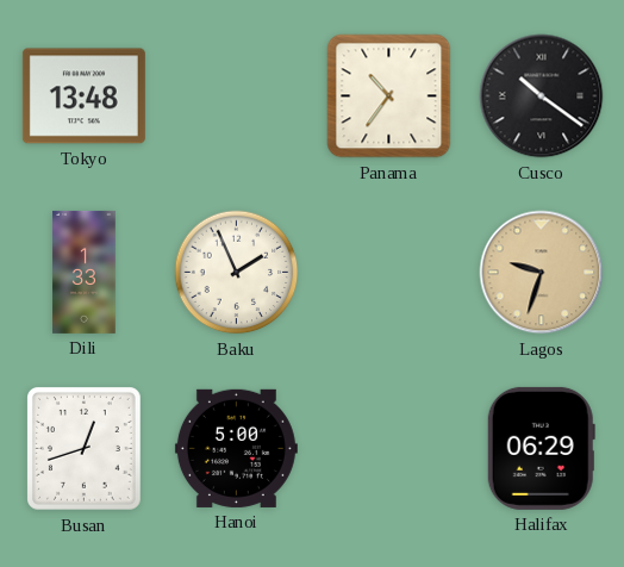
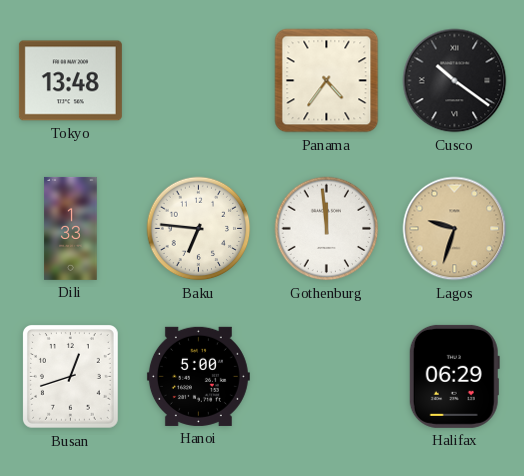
Panama: 10:36 -> 4:36 (327, 81)
Baku: 1:56 -> 6:46 (199, 229)
Gothenburg: none -> 11:59 (327, 229)
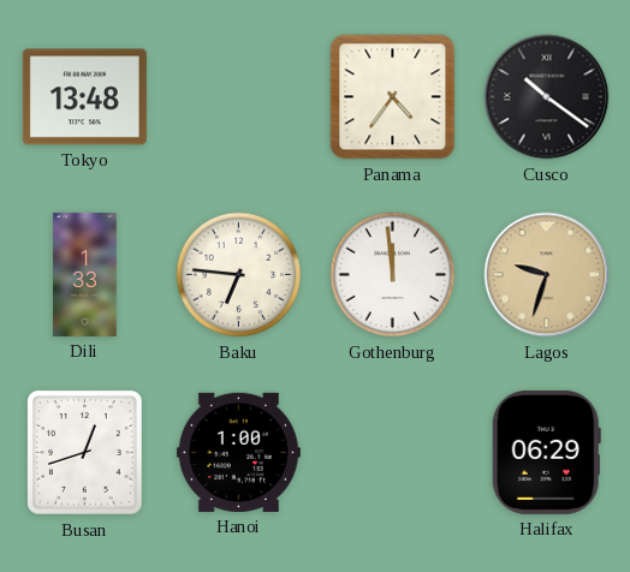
Hanoi: 5:00 -> 1:00 (238, 452)
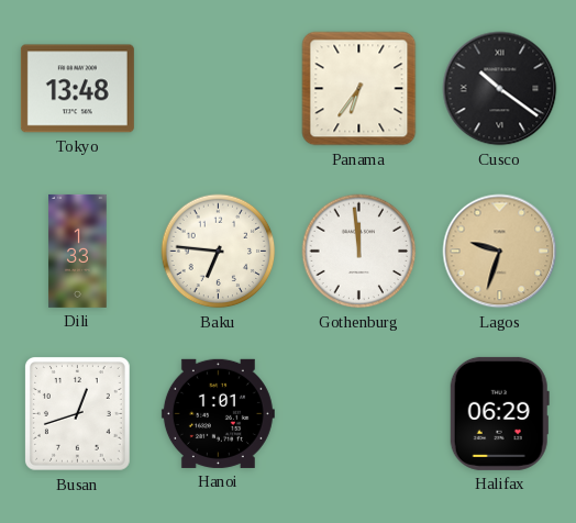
Panama: 4:36 -> 6:36 (359, 89)
Hanoi: 1:00 -> 1:01 (218, 413)
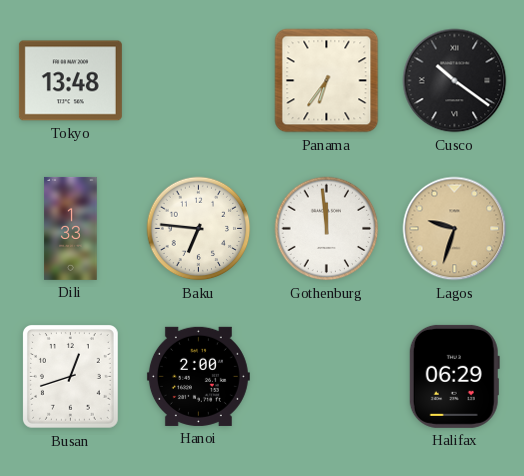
Hanoi: 1:01 -> 2:00 (198, 376)
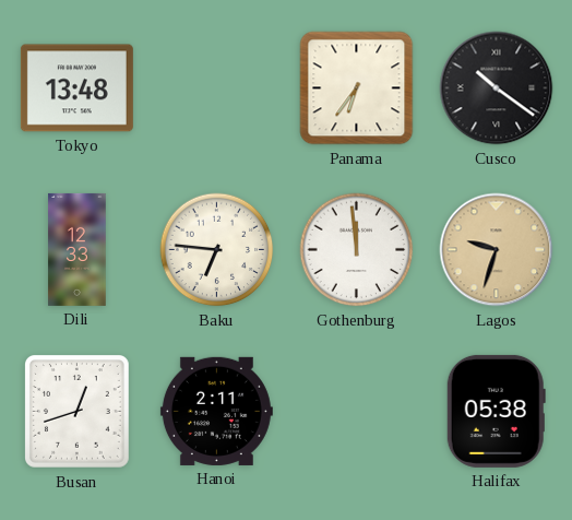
Dili: 1:33 -> 12:33 (78, 249)
Hanoi: 2:00 -> 2:11 (216, 411)
Halifax: 06:29 -> 05:38 (496, 411)
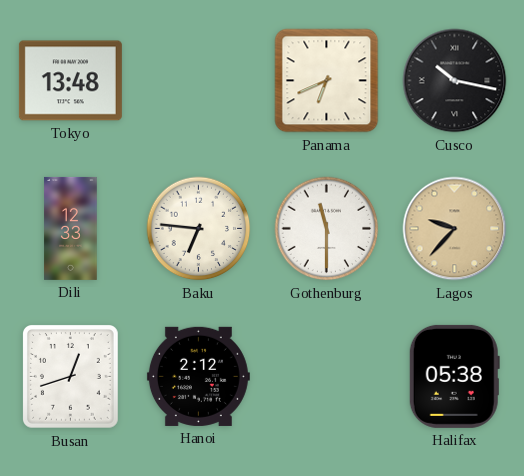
Panama: 6:36 -> 6:41 (327, 81)
Cusco: 10:21 -> 10:17 (455, 81)
Gothenburg: 11:59 -> 11:30 (327, 229)
Lagos: 9:33 -> 9:37 (455, 229)
Hanoi: 2:11 -> 2:12 (198, 376)
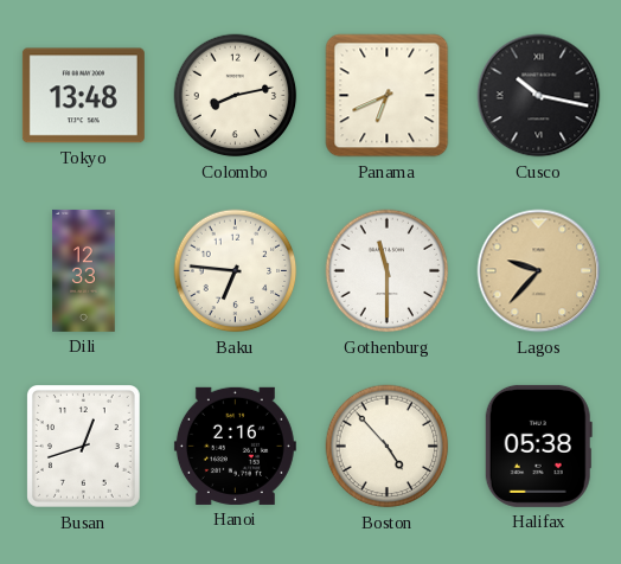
Colombo: none -> 8:13 (236, 96)
Hanoi: 2:12 -> 2:16 (235, 446)
Boston: none -> 4:53 (388, 447)
